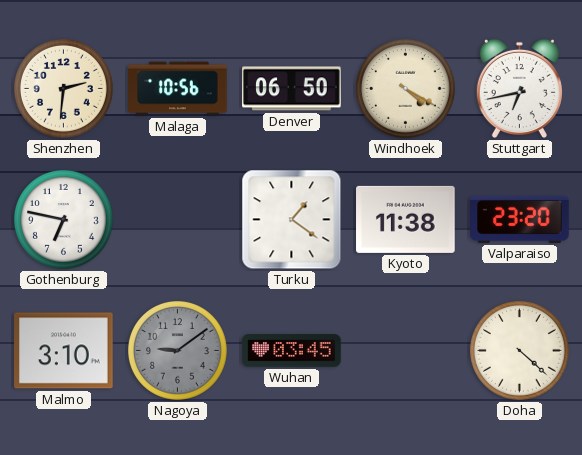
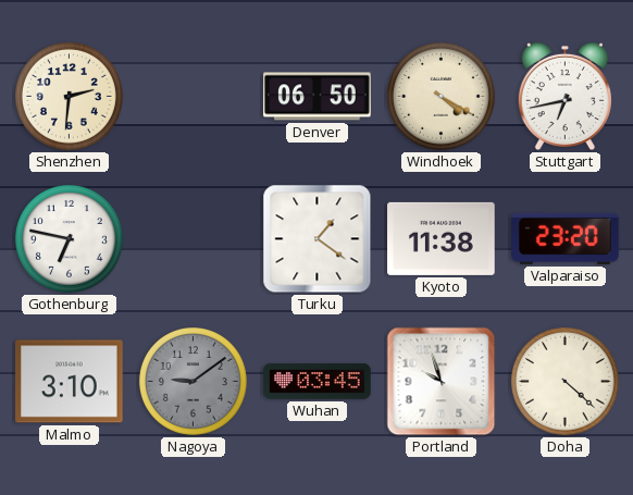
Malaga: 10:56 -> none (178, 89)
Portland: none -> 9:57 (442, 382)
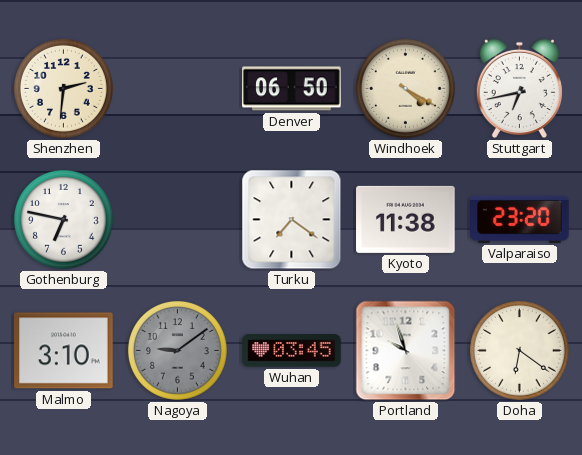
Turku: 1:21 -> 7:21 (292, 220)
Doha: 4:22 -> 6:21 (520, 351)
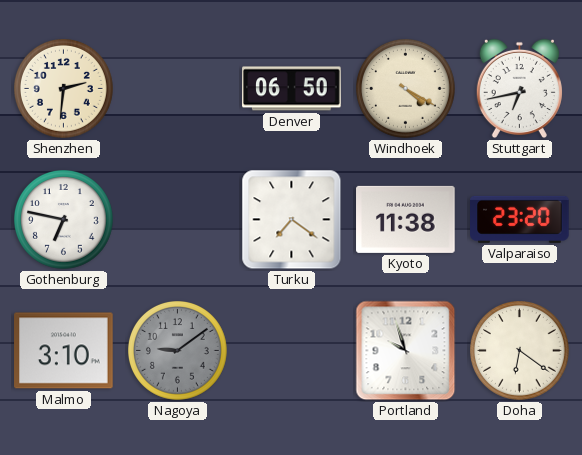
Wuhan: 03:45 -> none (292, 351)
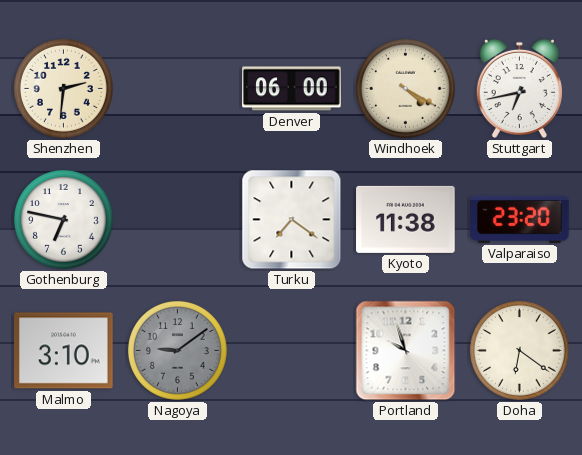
Denver: 06:50 -> 06:00 (292, 89)
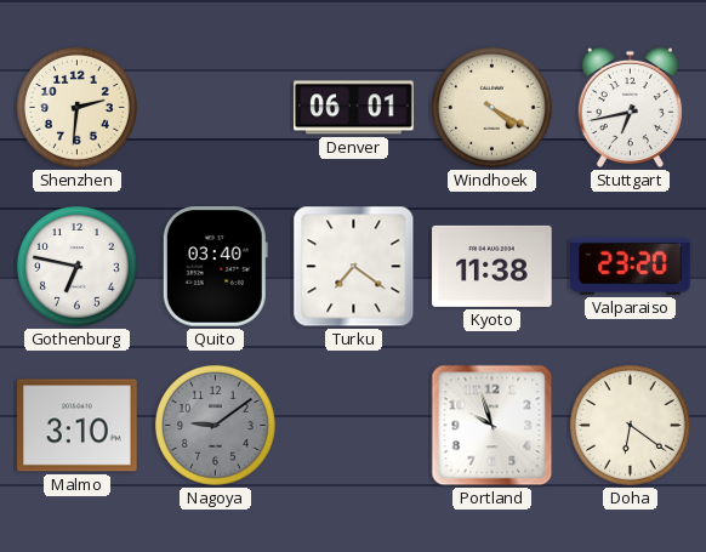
Denver: 06:00 -> 06:01 (354, 108)
Quito: none -> 03:40 (215, 267)
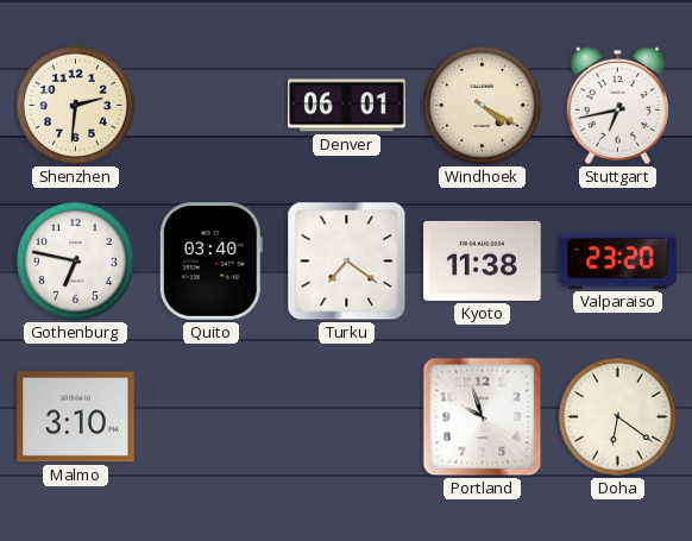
Nagoya: 9:09 -> none (216, 426)
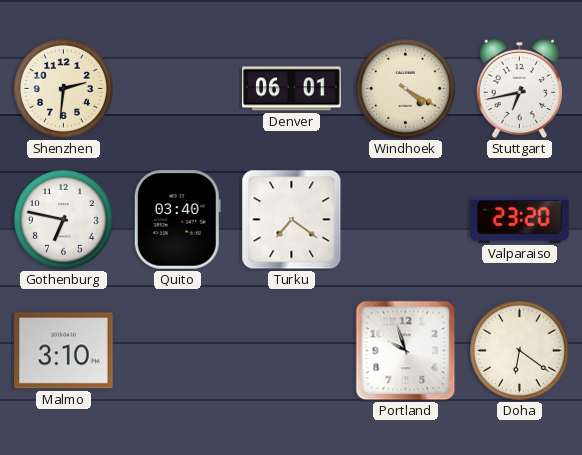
Kyoto: 11:38 -> none (483, 260)
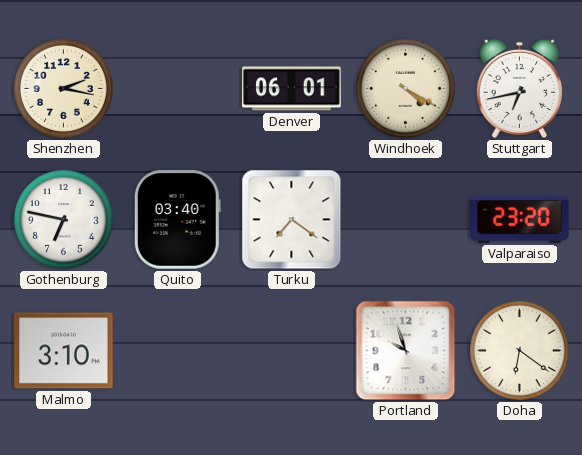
Shenzhen: 2:31 -> 2:17 (64, 89)
